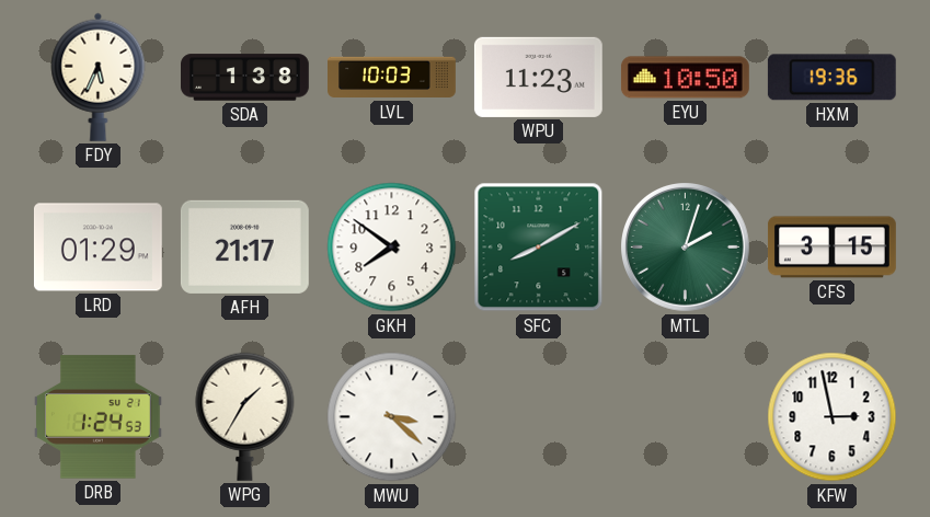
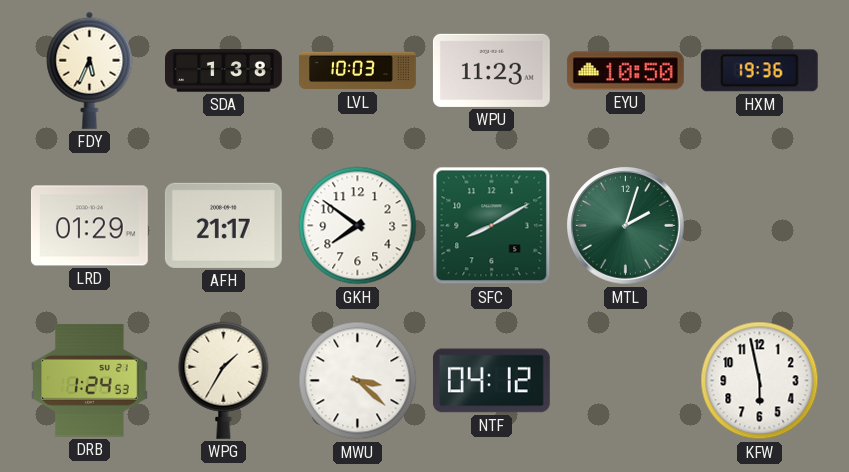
CFS: 3:15 -> none (831, 248)
NTF: none -> 04:12 (491, 381)
KFW: 2:58 -> 5:58 (760, 381)
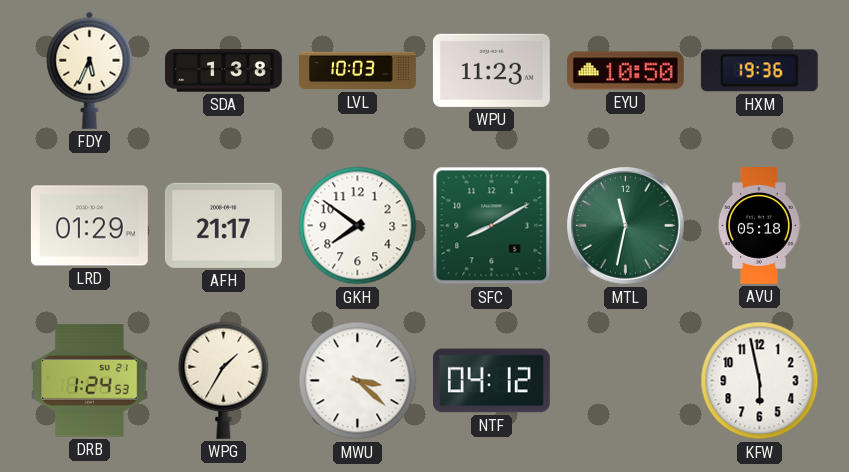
MTL: 2:03 -> 11:32 (626, 226)
AVU: none -> 05:18 (759, 226)
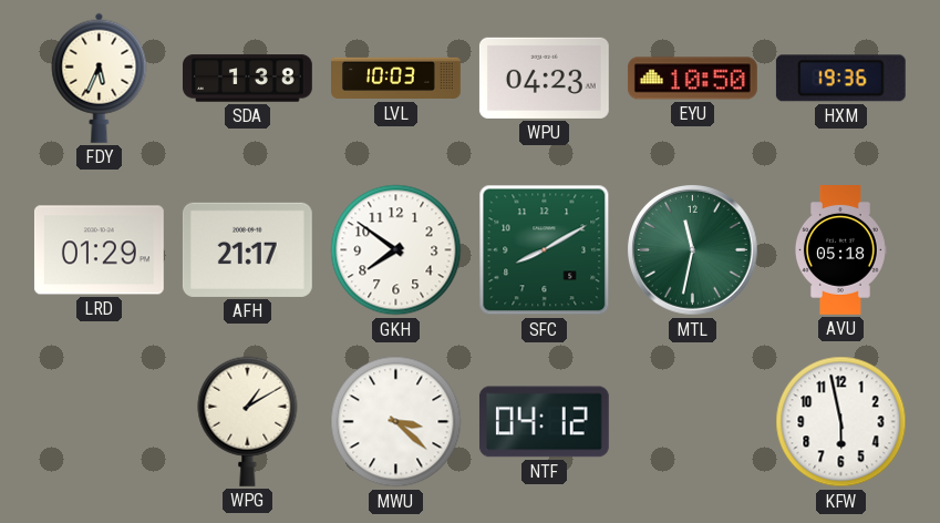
WPU: 11:23 -> 04:23 (544, 78)
DRB: 1:24 -> none (89, 381)
WPG: 1:35 -> 1:10 (248, 421)
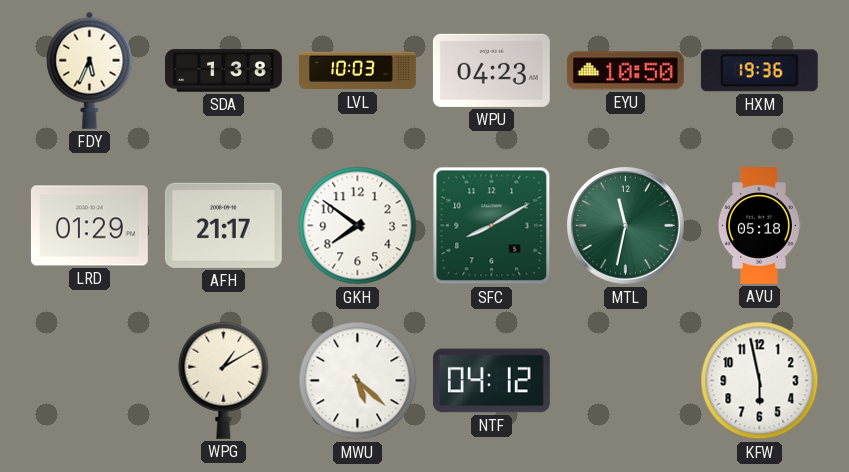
MWU: 3:22 -> 5:22 (358, 381)
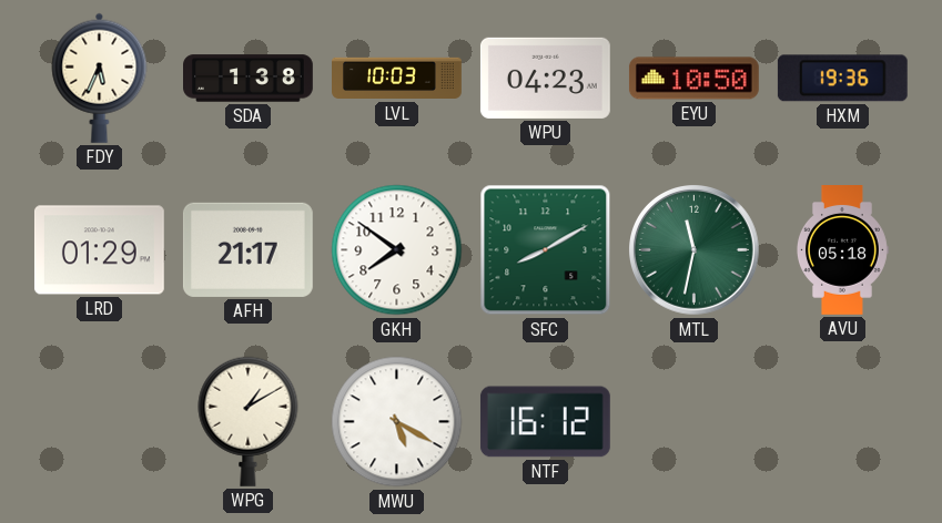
MWU: 5:22 -> 5:20 (397, 422)
NTF: 04:12 -> 16:12 (545, 422)
KFW: 5:58 -> none (760, 381)
